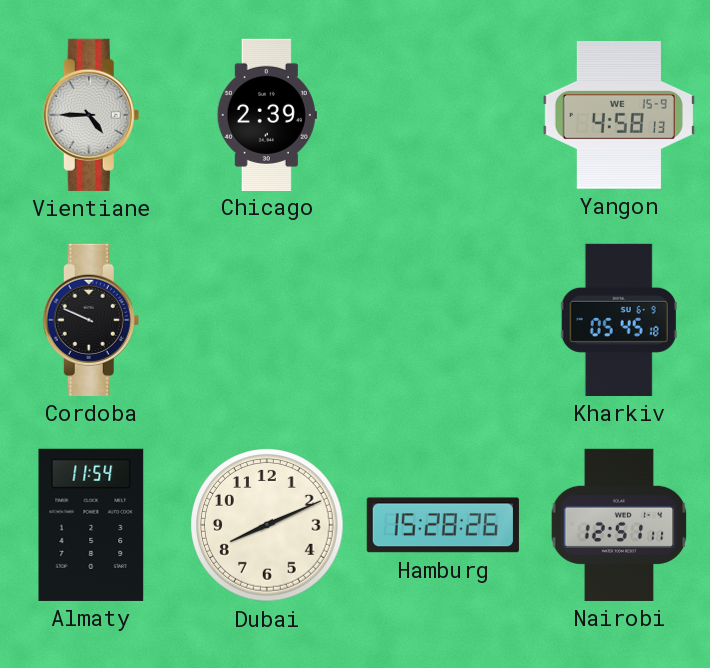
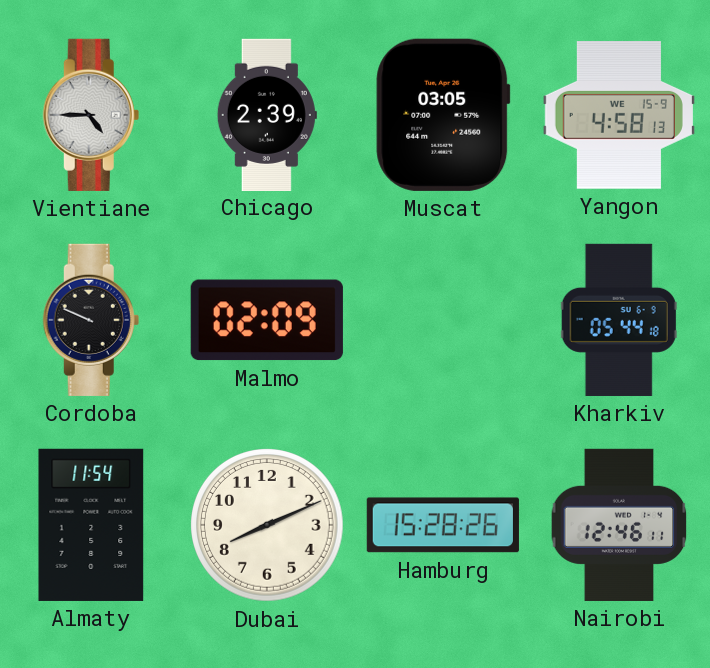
Muscat: none -> 03:05 (443, 115)
Malmo: none -> 02:09 (267, 320)
Kharkiv: 05:45 -> 05:44 (619, 320)
Nairobi: 12:51 -> 12:46 (619, 525)
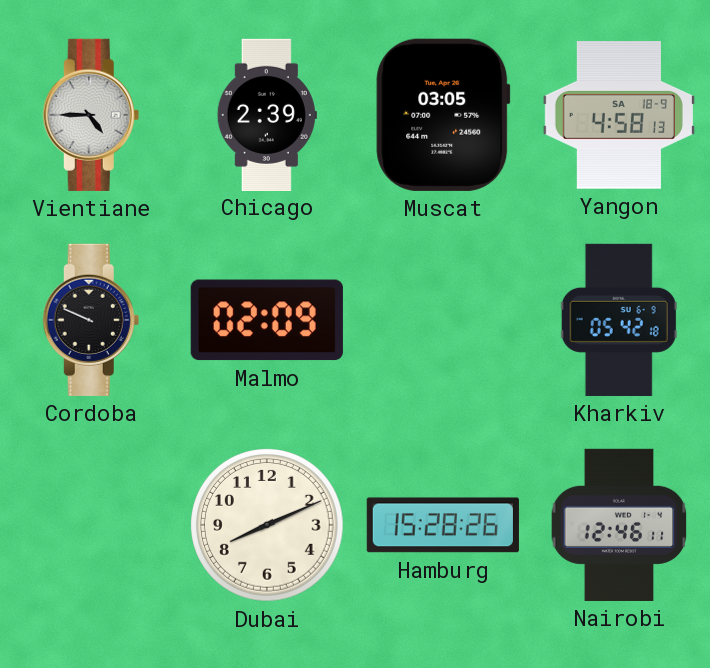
Yangon date: WE 15-9 -> SA 18-9 (619, 115)
Kharkiv: 05:44 -> 05:42 (619, 320)
Almaty: 11:54 -> none (91, 525)
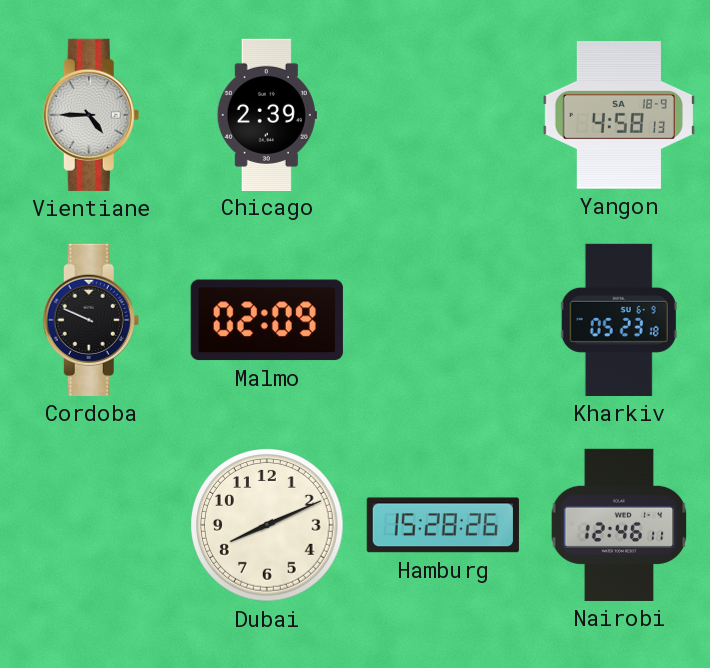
Muscat: 03:05 -> none (443, 115)
Kharkiv: 05:42 -> 05:23 (619, 320)
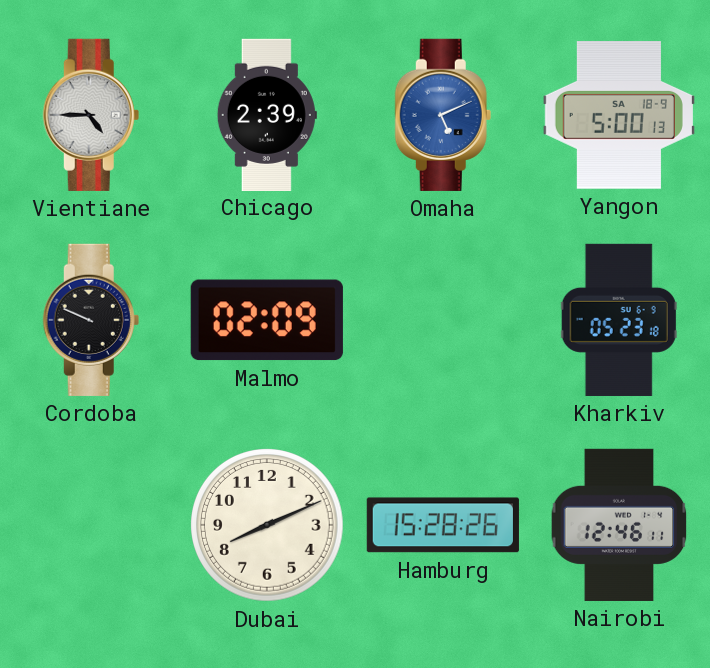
Omaha: none -> 5:11 (443, 115)
Yangon: 4:58 -> 5:00 (619, 115)
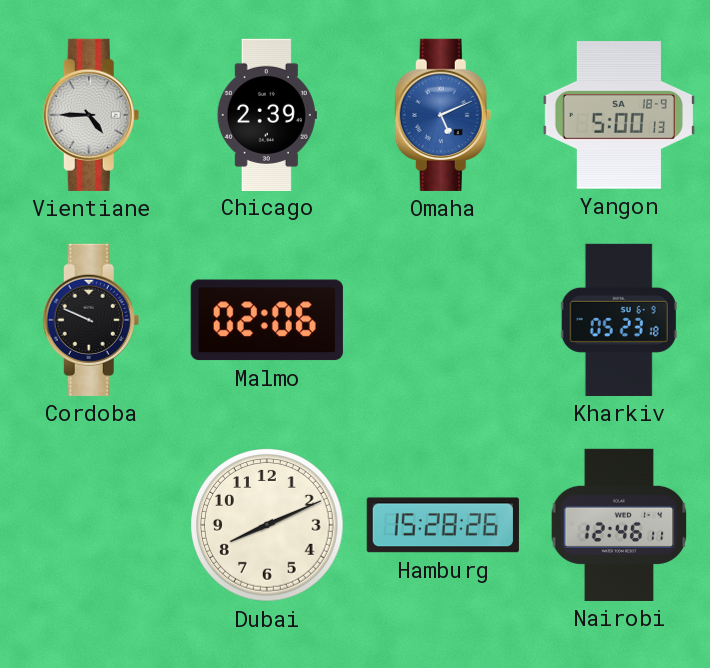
Malmo: 02:09 -> 02:06 (267, 320)
